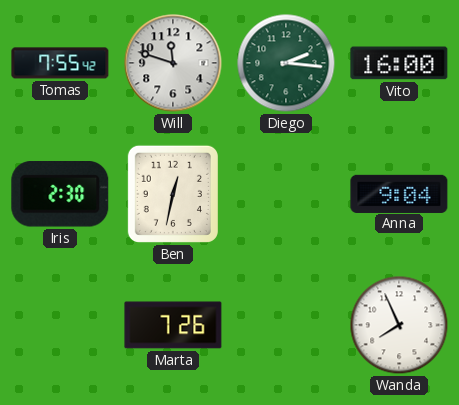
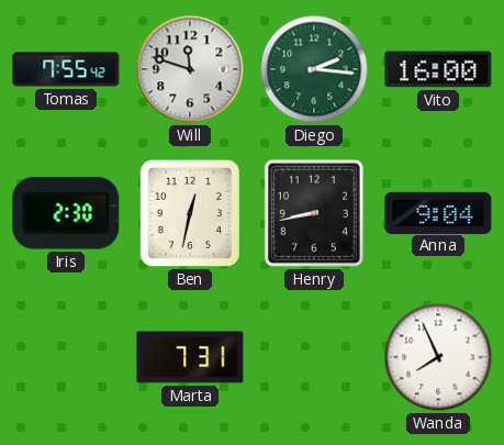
Henry: none -> 8:43 (314, 213)
Marta: 7:26 -> 7:31 (190, 357)
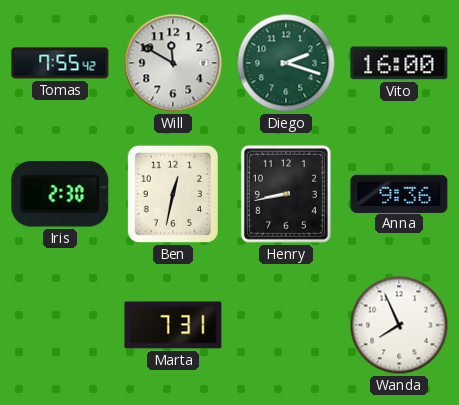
Will: 11:48 -> 11:50 (173, 63)
Diego: 2:16 -> 2:18 (286, 63)
Anna: 9:04 -> 9:36 (399, 193)
